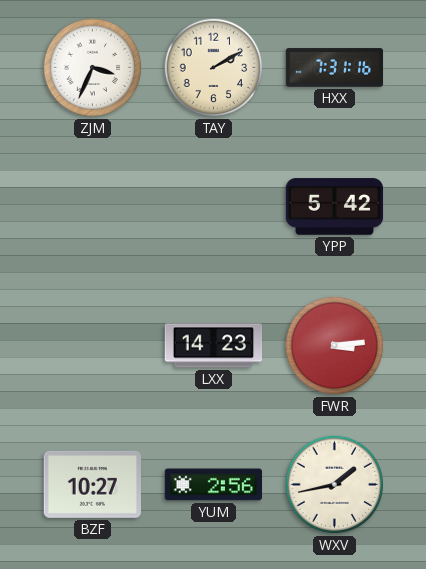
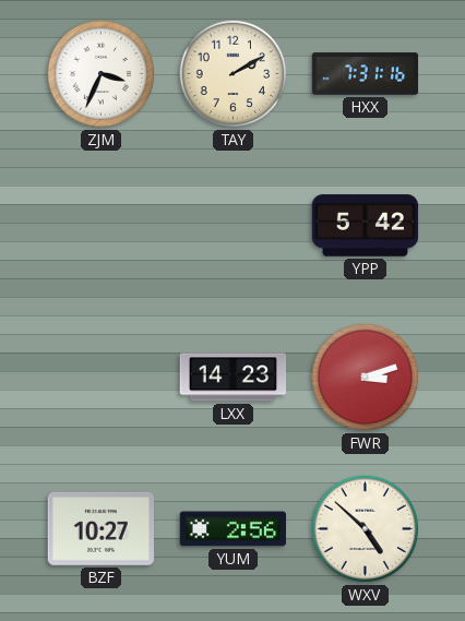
FWR: 3:14 -> 3:12 (366, 378)
WXV: 1:43 -> 4:52 (366, 529)
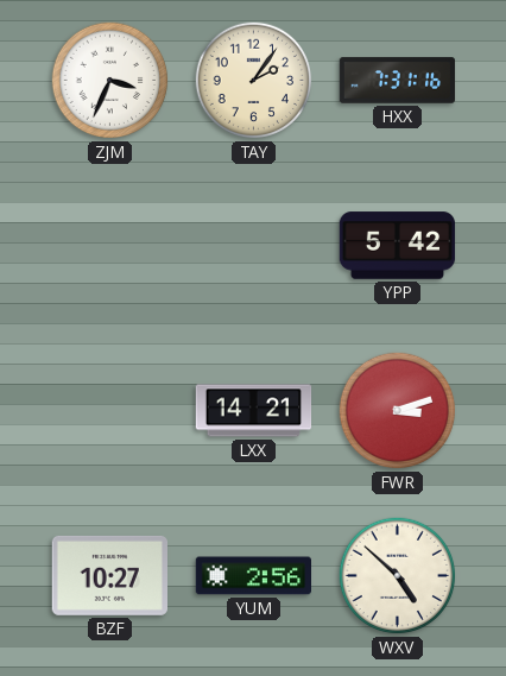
TAY: 2:10 -> 2:06 (254, 81)
LXX: 14:23 -> 14:21 (254, 411)
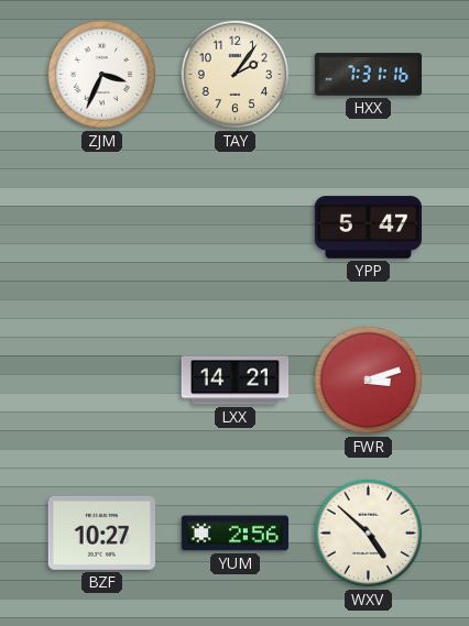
YPP: 5:42 -> 5:47 (369, 228)
